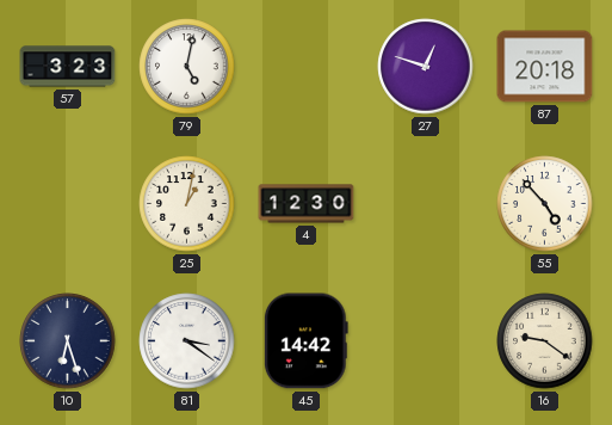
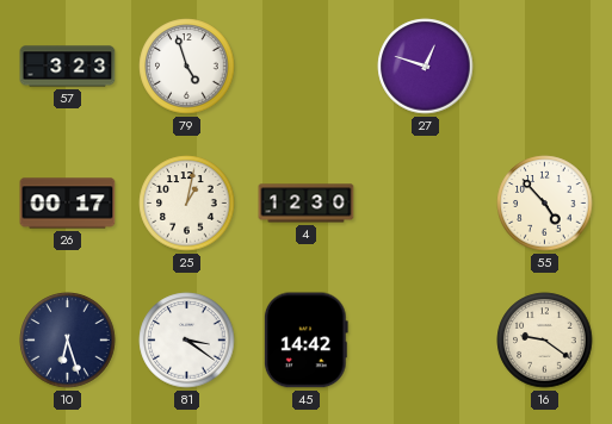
79: 5:02 -> 4:57 (187, 67)
87: 20:18 -> none (545, 67)
26: none -> 00:17 (68, 204)
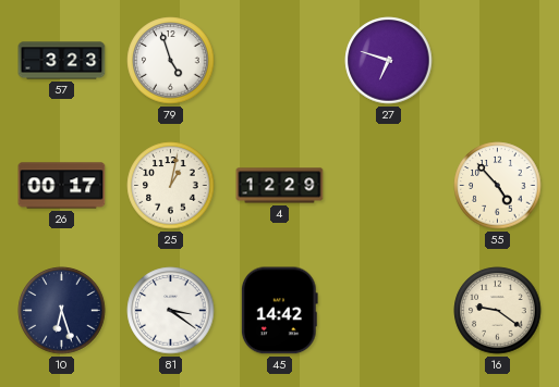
27: 12:48 -> 6:48 (389, 61)
4: 12:30 -> 12:29 (280, 186)
